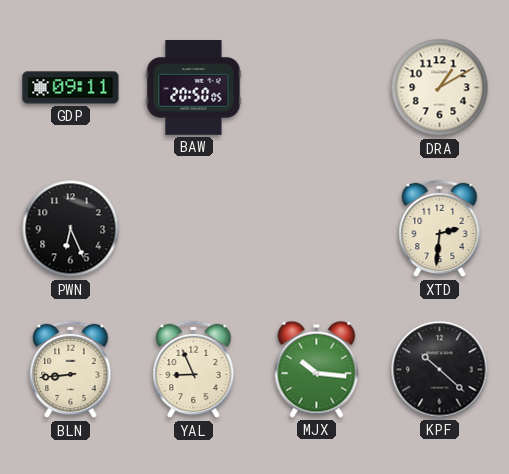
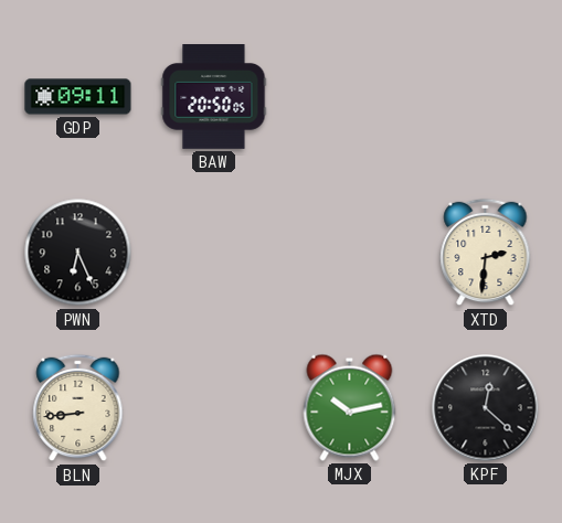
DRA: 1:10 -> none (440, 88)
YAL: 8:56 -> none (194, 370)
MJX: 10:16 -> 10:13 (350, 407)
KPF: 10:22 -> 12:22 (486, 408)
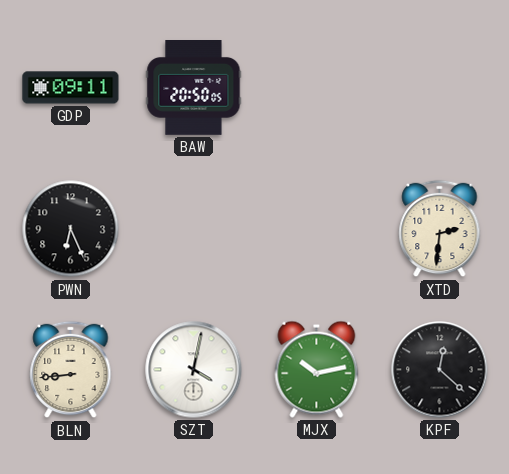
SZT: none -> 4:02 (194, 370)
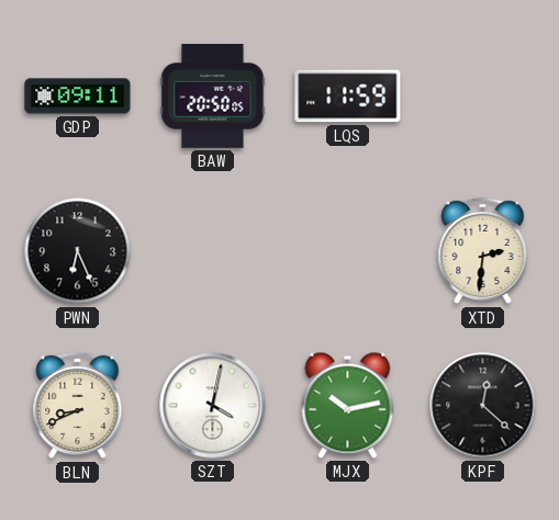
LQS: none -> 11:59 (348, 97)
BLN: 8:44 -> 8:41 (78, 406)
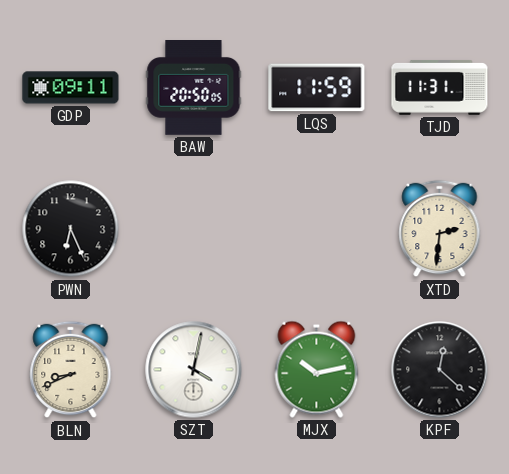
TJD: none -> 11:31 (440, 87)
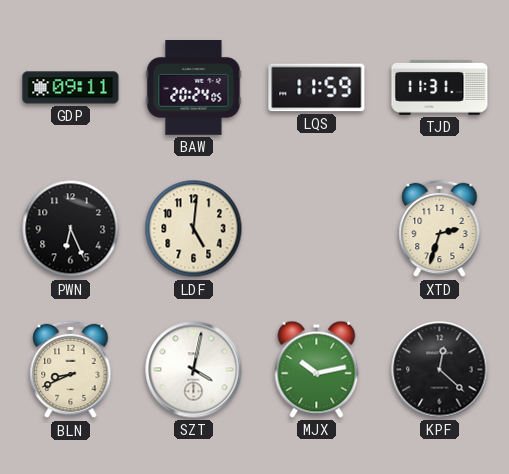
BAW: 20:50 -> 20:24 (194, 88)
LDF: none -> 5:01 (194, 229)
XTD: 2:31 -> 2:33 (440, 229)
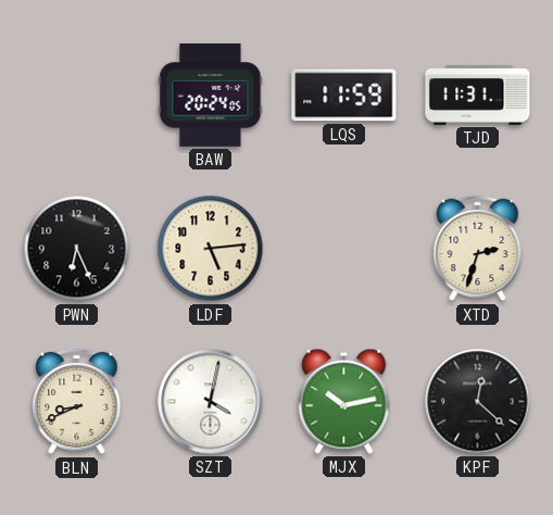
GDP: 09:11 -> none (71, 88)
LDF: 5:01 -> 5:14 (211, 249)
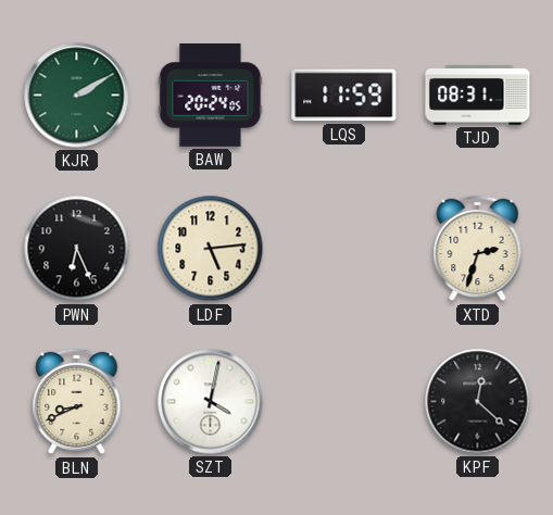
KJR: none -> 2:10 (77, 96)
TJD: 11:31 -> 08:31 (478, 95)
MJX: 10:13 -> none (344, 401)
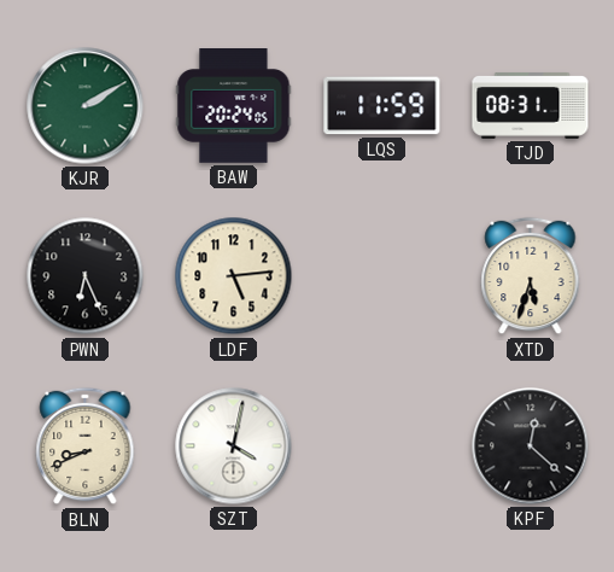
XTD: 2:33 -> 5:33 (531, 276)
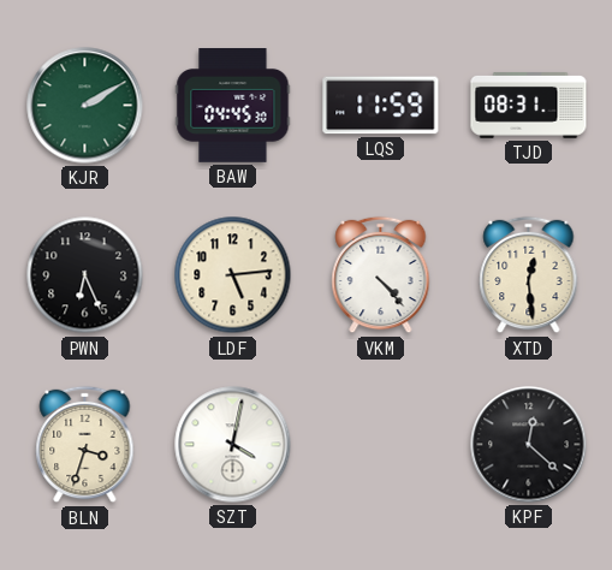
BAW: 20:24 -> 04:45 (233, 106)
VKM: none -> 4:23 (381, 275)
XTD: 5:33 -> 12:29 (529, 275)
BLN: 8:41 -> 3:33 (85, 445)
